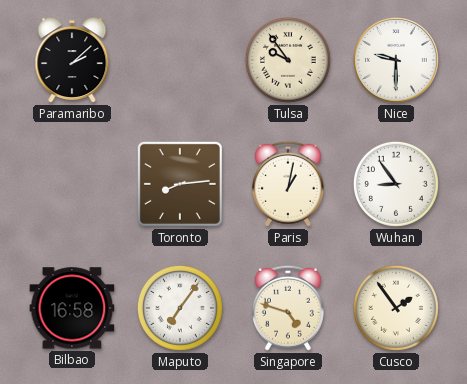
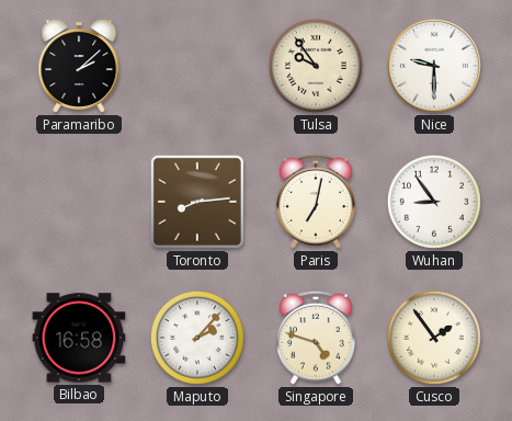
Paris: 1:02 -> 7:02 (316, 202)
Maputo: 7:06 -> 2:07 (197, 338)
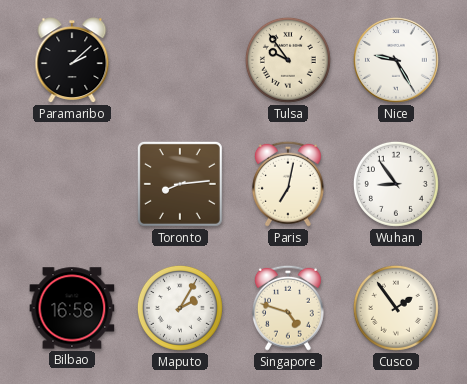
Nice: 9:30 -> 9:25 (397, 61)
Maputo: 2:07 -> 2:05 (180, 308)
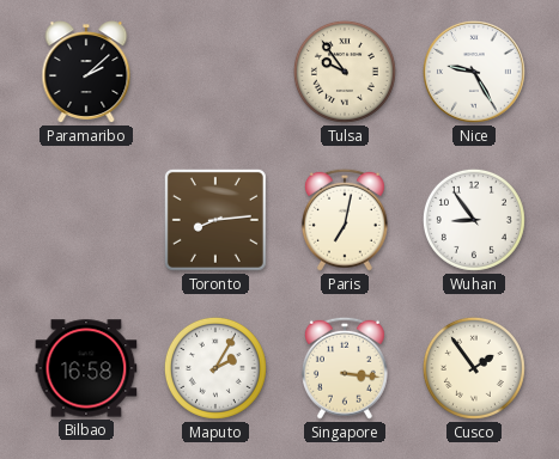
Singapore: 4:48 -> 3:16 (345, 368)
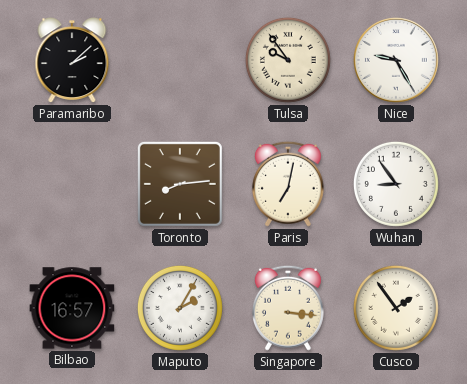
Bilbao: 16:58 -> 16:57 (72, 308)
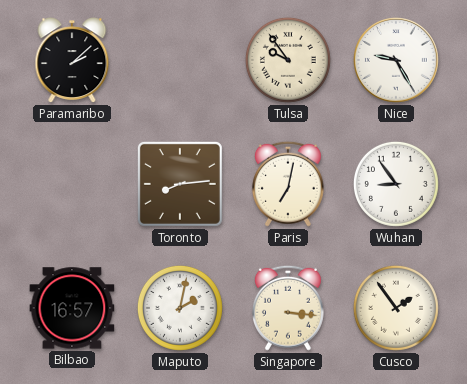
Maputo: 2:05 -> 2:02 (180, 308)
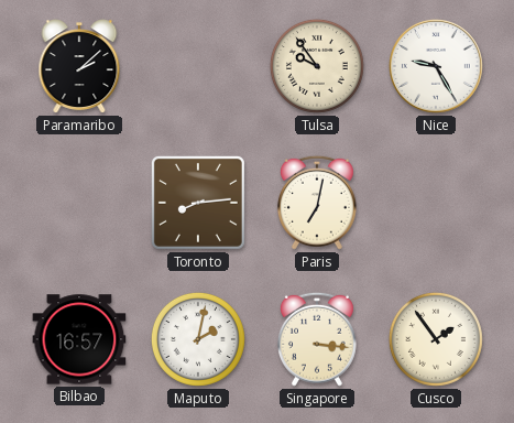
Wuhan: 8:54 -> none (396, 184)
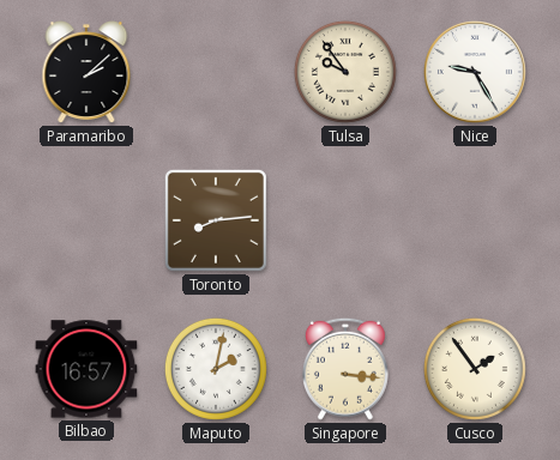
Paris: 7:02 -> none (317, 203)
